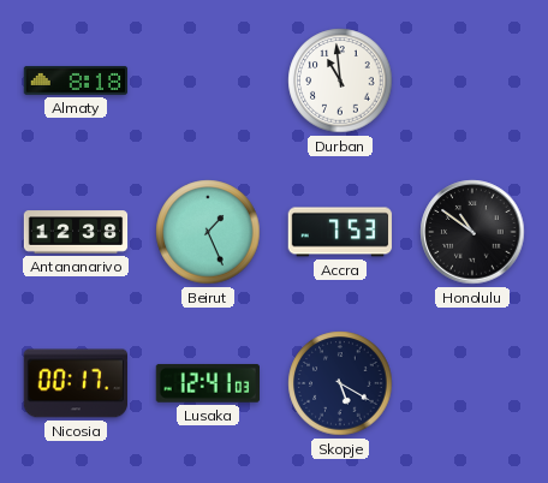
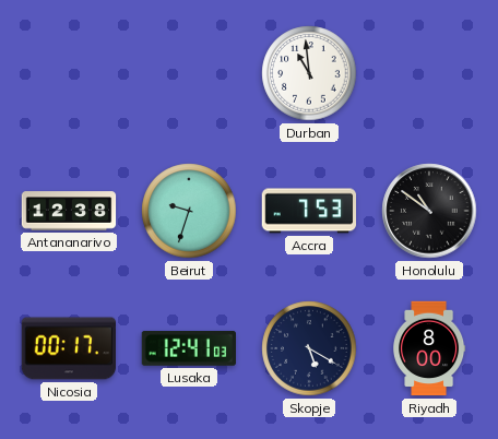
Almaty: 8:18 -> none (76, 80)
Beirut: 1:26 -> 9:33 (189, 211)
Riyadh: none -> 8:00 (430, 348)
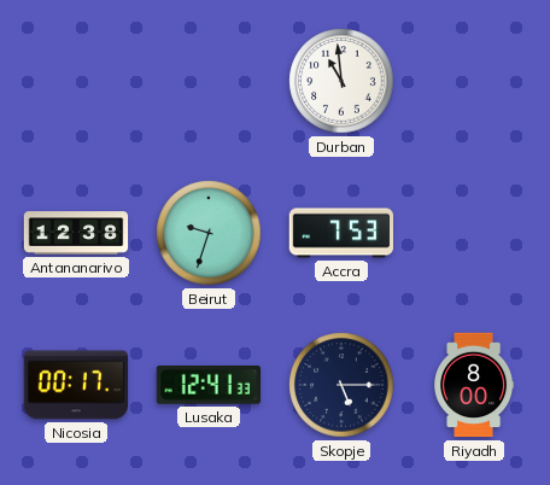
Honolulu: 10:51 -> none (429, 211)
Lusaka: 12:41:03 -> 12:41:33 (207, 385)
Skopje: 5:20 -> 5:15 (341, 385)
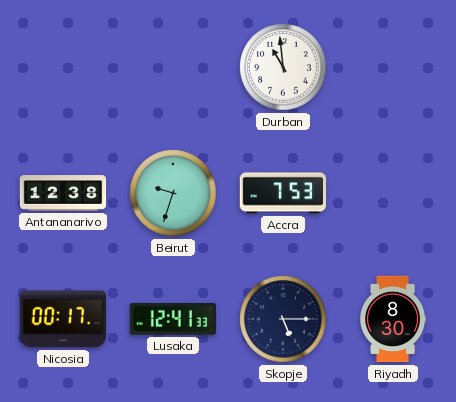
Riyadh: 8:00 -> 8:30 (394, 319)
